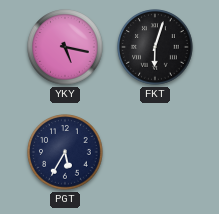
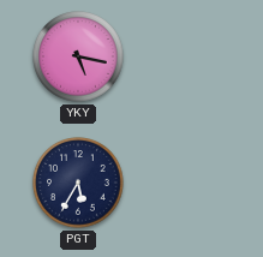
FKT: 6:03 -> none (155, 47)
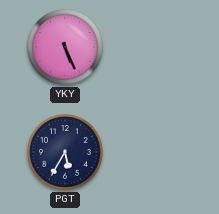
YKY: 5:17 -> 5:26 (65, 47)
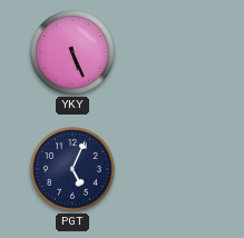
PGT: 5:35 -> 5:04 (72, 169)
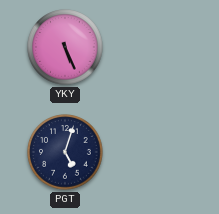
PGT: 5:04 -> 5:03 (65, 152)
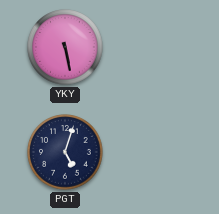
YKY: 5:26 -> 5:28 (65, 47)
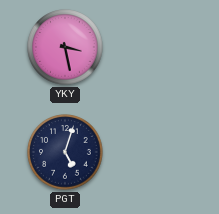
YKY: 5:28 -> 3:28 (65, 47)
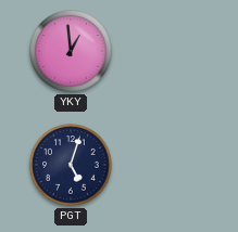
YKY: 3:28 -> 12:59 (71, 51)
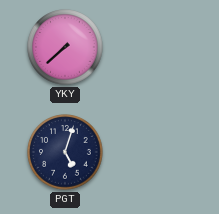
YKY: 12:59 -> 7:38 (65, 47)
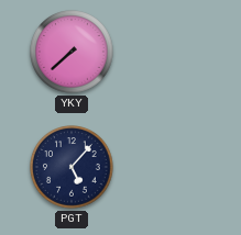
PGT: 5:03 -> 5:07 (72, 167)
